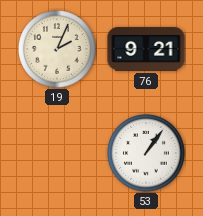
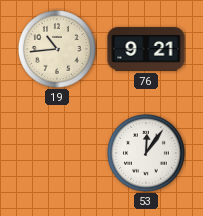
19: 2:04 -> 10:44 (58, 50)
53: 1:06 -> 12:06 (147, 154)
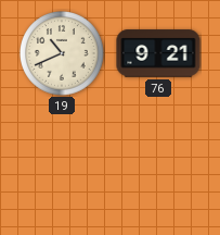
19: 10:44 -> 10:41 (63, 54)
53: 12:06 -> none (147, 154)
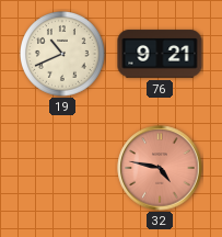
32: none -> 4:47 (160, 168)
